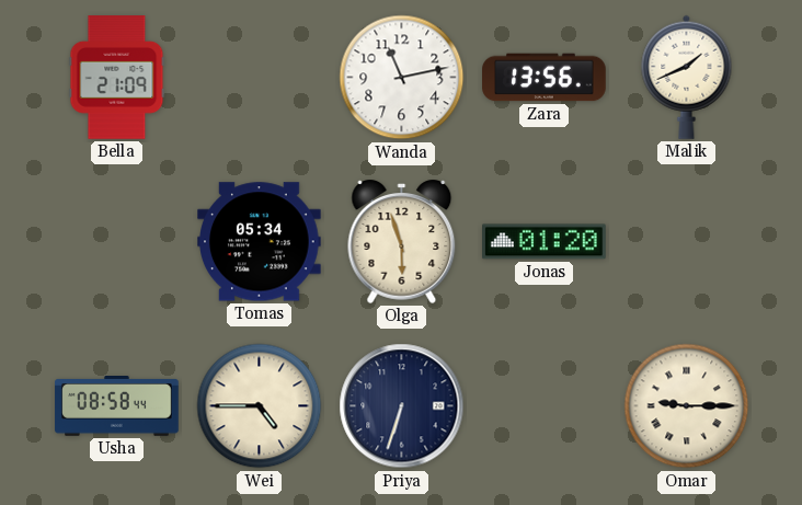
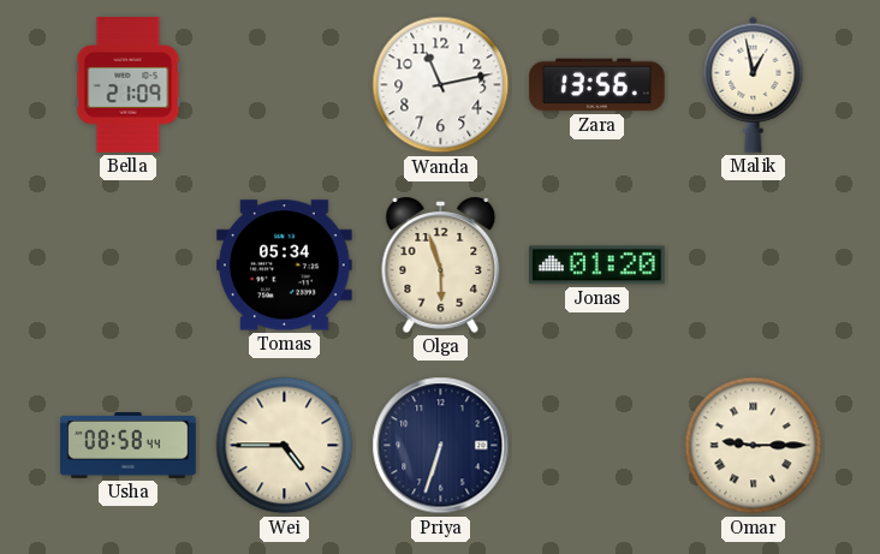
Malik: 1:41 -> 12:58 (754, 84)
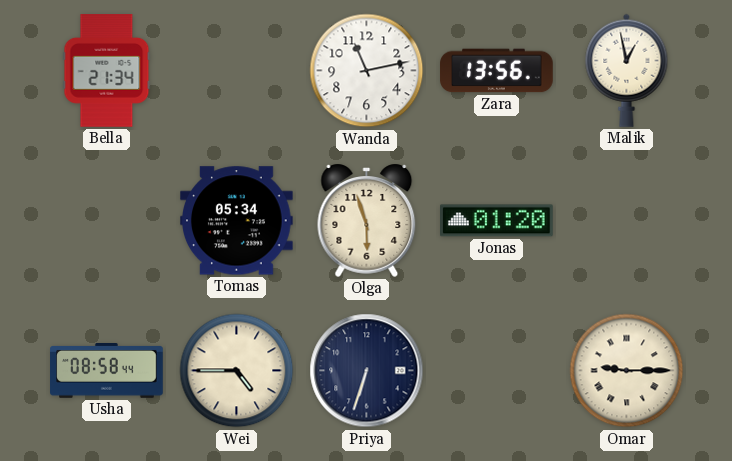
Bella: 21:09 -> 21:34 (107, 71)
